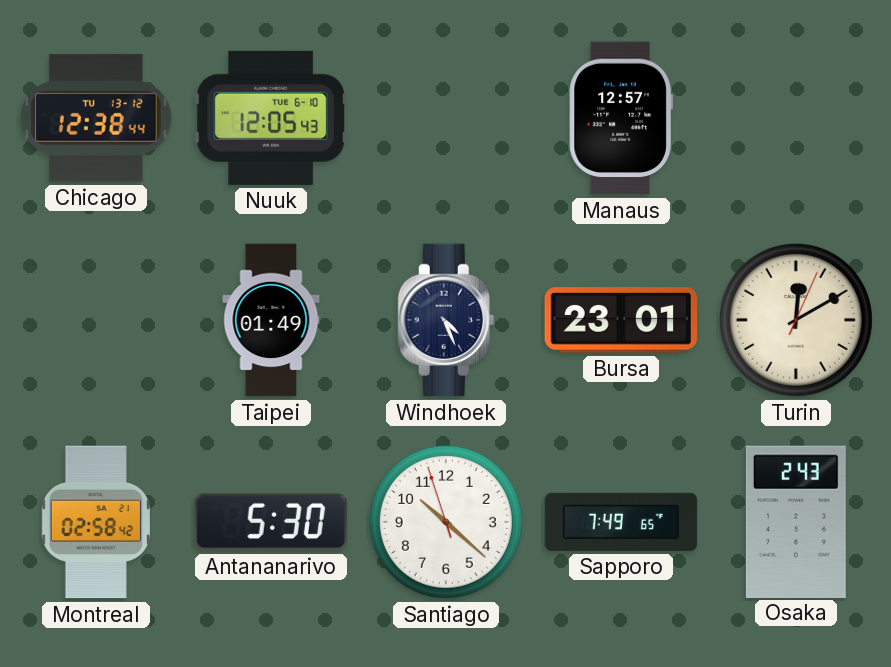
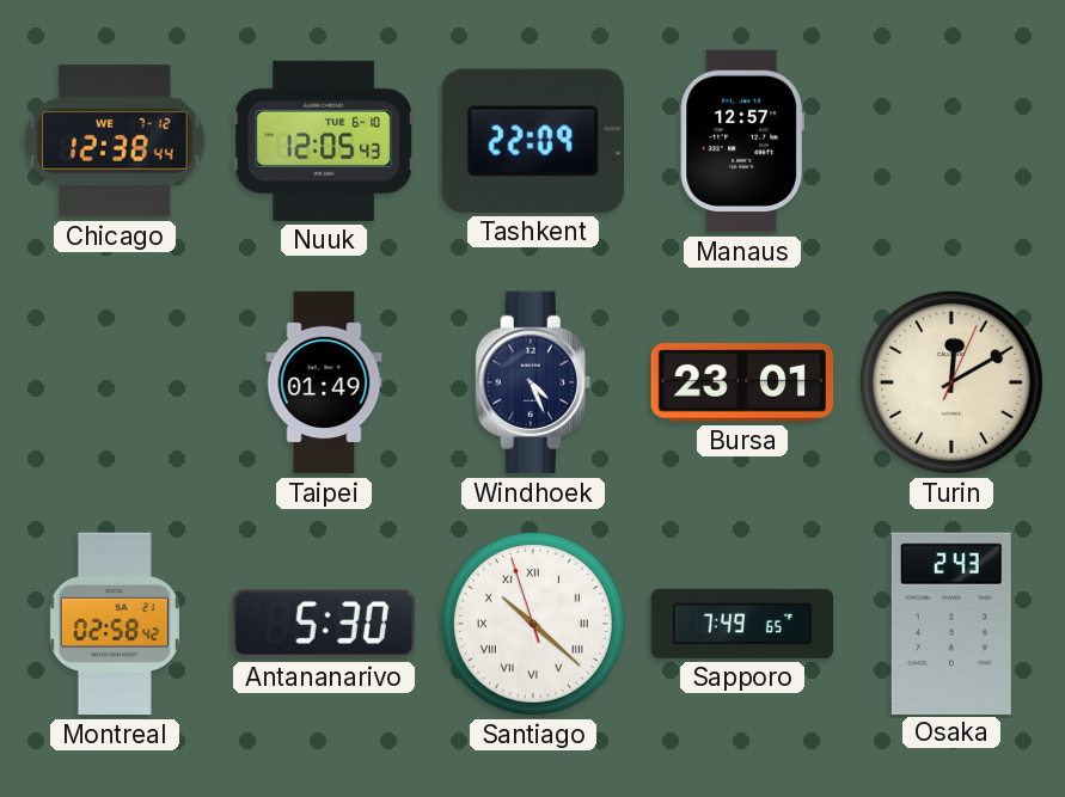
Chicago date: TU 13-12 -> WE 7-12 (115, 141)
Tashkent: none -> 22:09 (533, 141)
Santiago numerals: Arabic -> Roman (533, 624)
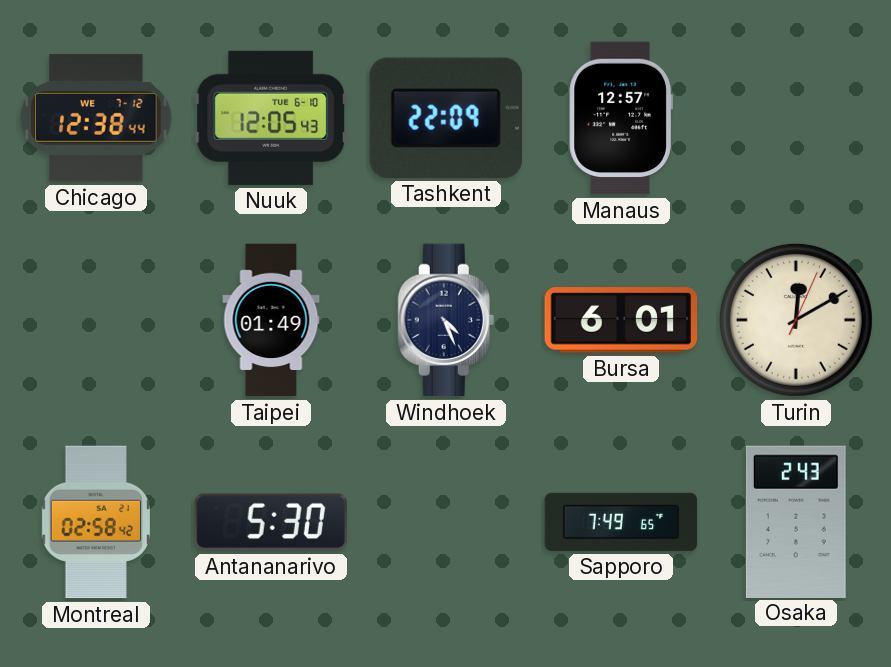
Bursa: 23:01 -> 6:01 (621, 320)
Santiago: 10:21 -> none (533, 624)
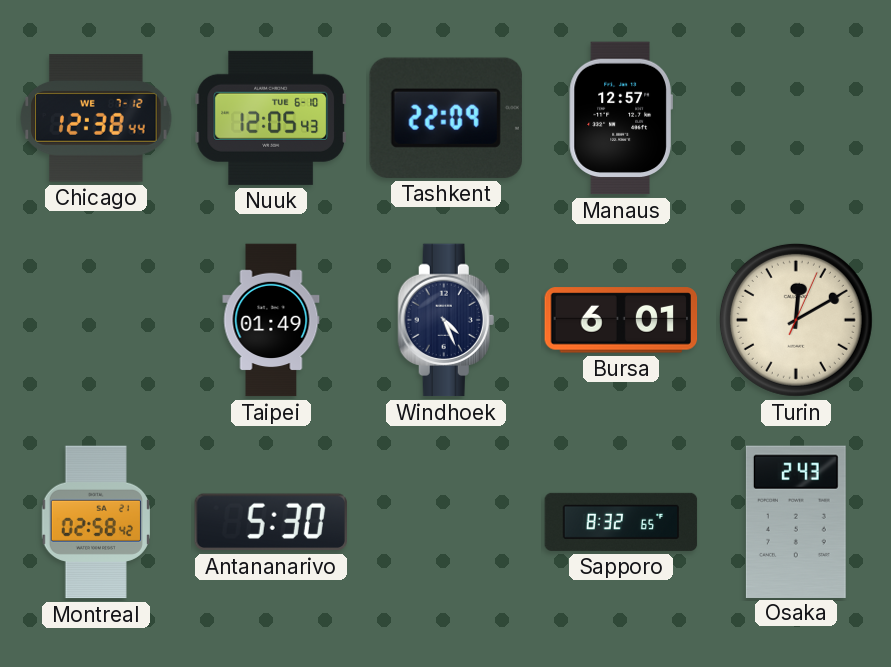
Sapporo: 7:49 -> 8:32 (621, 522)
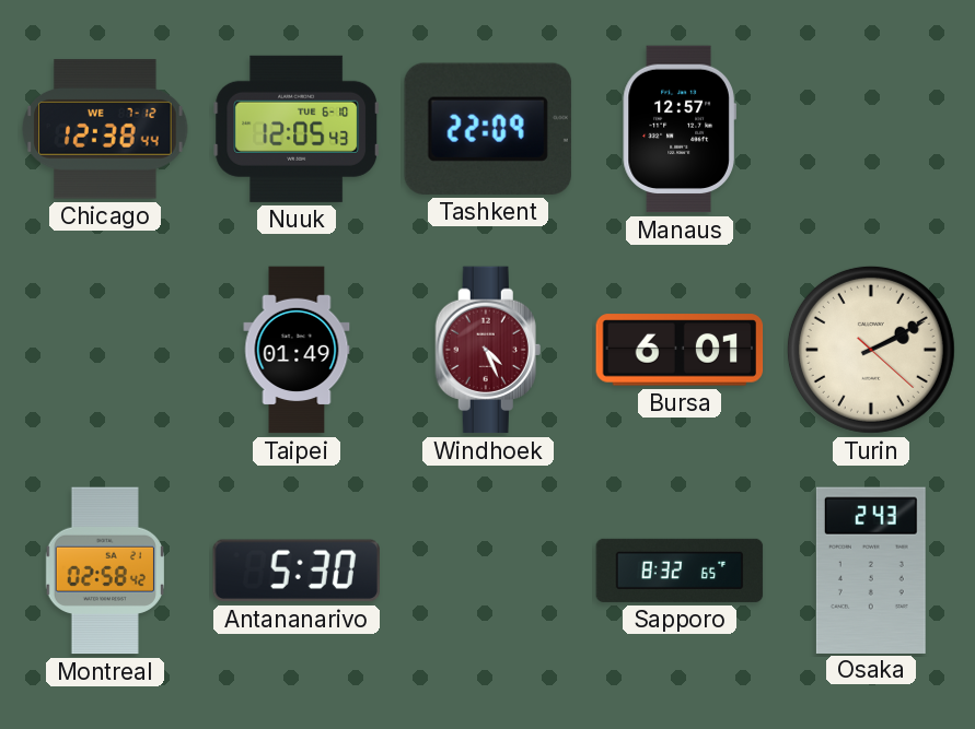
Windhoek dial: navy -> burgundy (488, 350)
Turin: 12:10 -> 2:10 (871, 350)
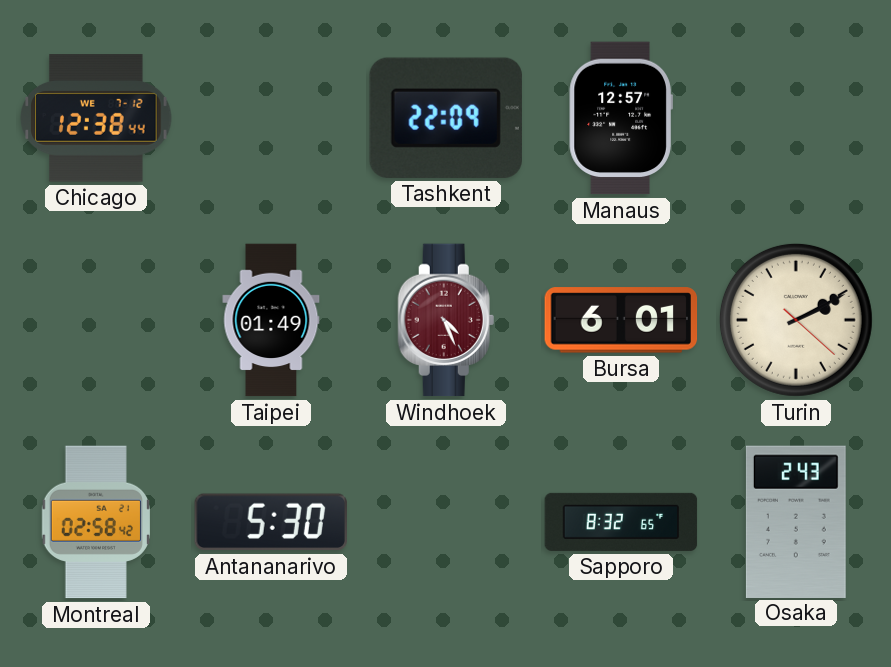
Nuuk: 12:05 -> none (295, 129)
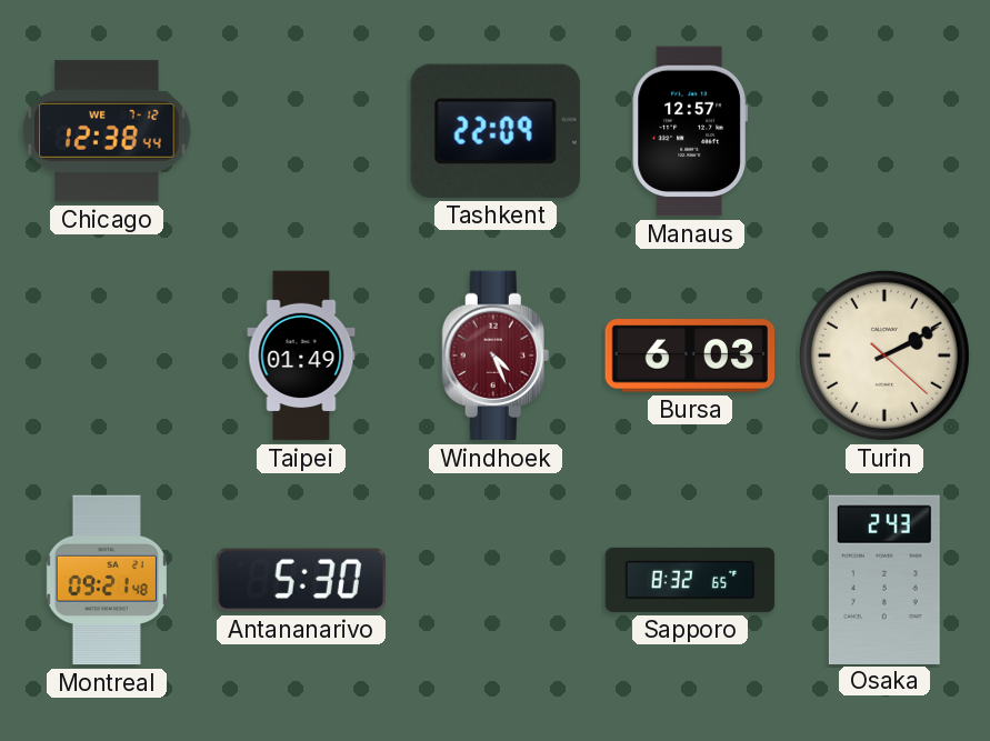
Bursa: 6:01 -> 6:03 (690, 356)
Montreal: 02:58 -> 09:21 (107, 580)
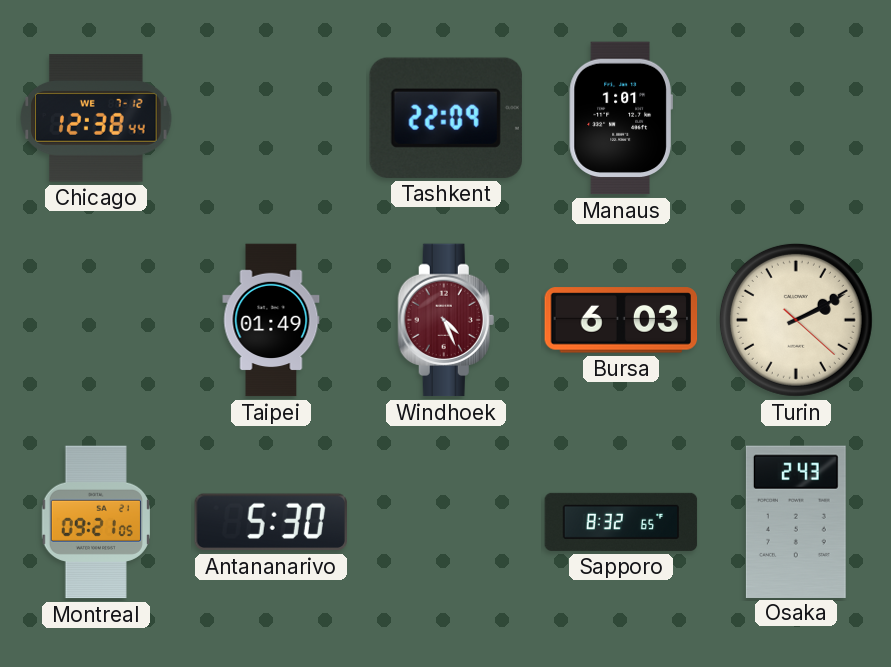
Manaus: 12:57 -> 1:01 (621, 118)
Montreal: 09:21:48 -> 09:21:05 (96, 522)
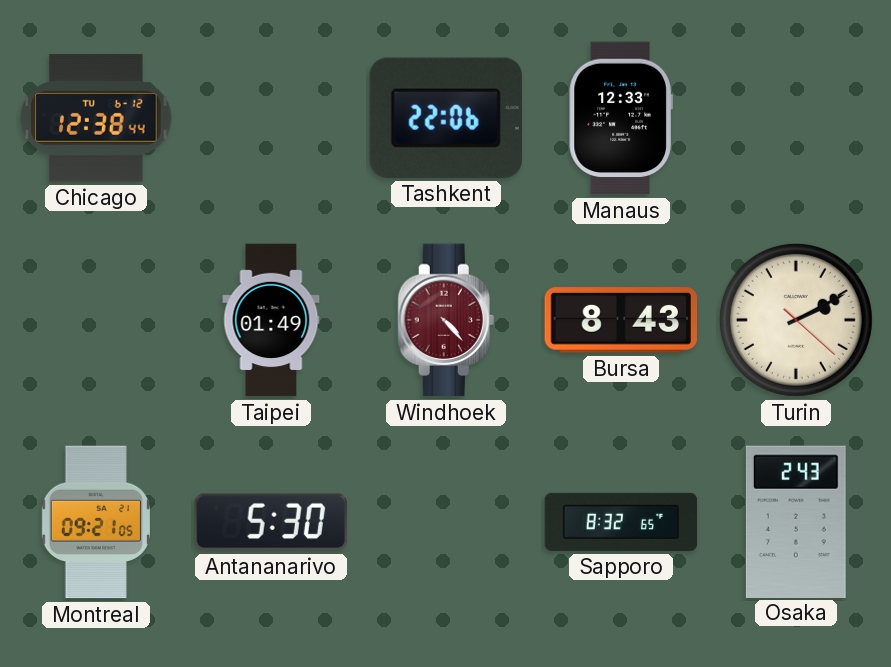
Chicago date: WE 7-12 -> TU 6-12 (96, 118)
Tashkent: 22:09 -> 22:06 (446, 118)
Manaus: 1:01 -> 12:33 (621, 118)
Windhoek: 4:26 -> 4:23 (446, 320)
Bursa: 6:03 -> 8:43 (621, 320)
